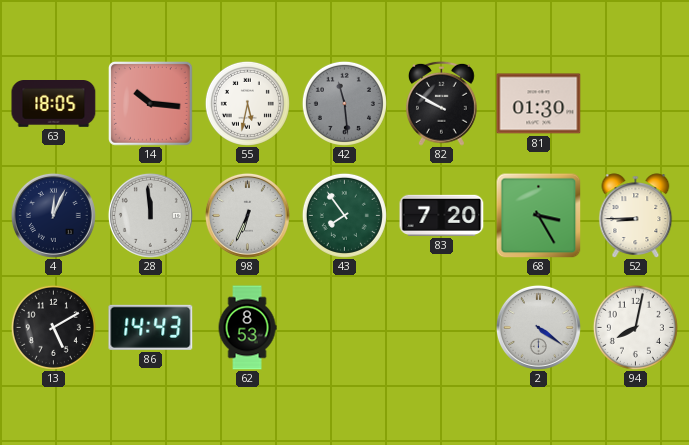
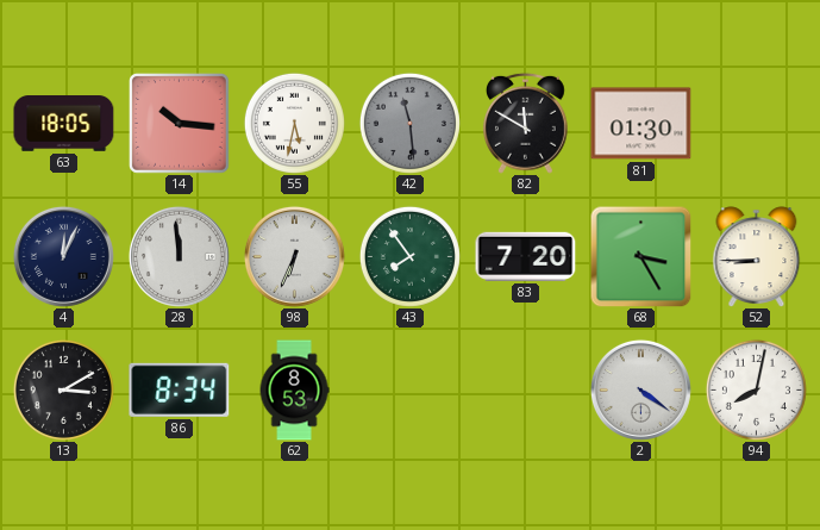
82: 9:50 -> 11:50 (526, 123)
13: 5:10 -> 3:10 (63, 389)
86: 14:43 -> 8:34 (180, 389)
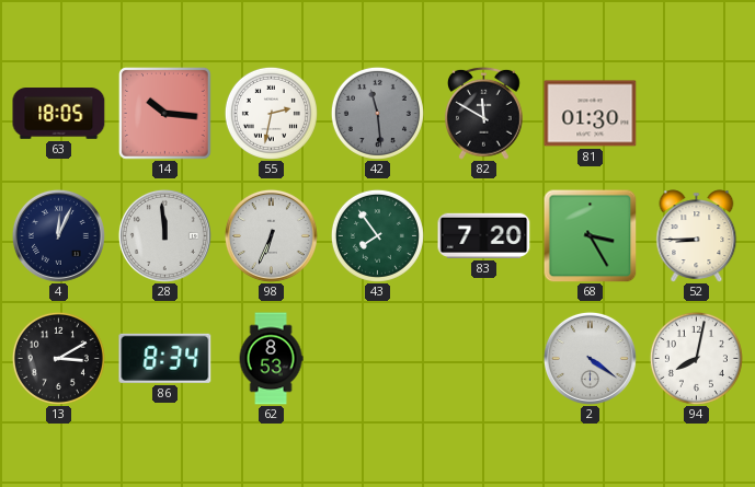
55: 5:32 -> 2:32 (271, 113)
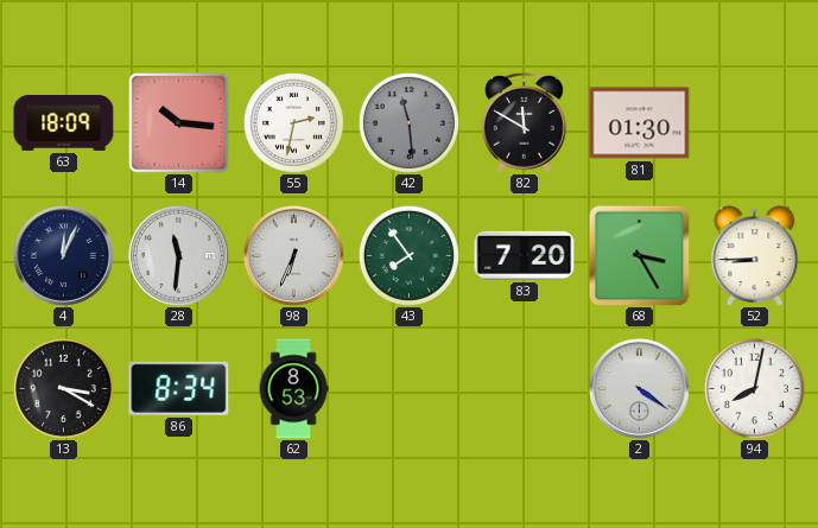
63: 18:05 -> 18:09 (64, 123)
28: 11:59 -> 11:31 (178, 255)
13: 3:10 -> 3:20 (63, 388)
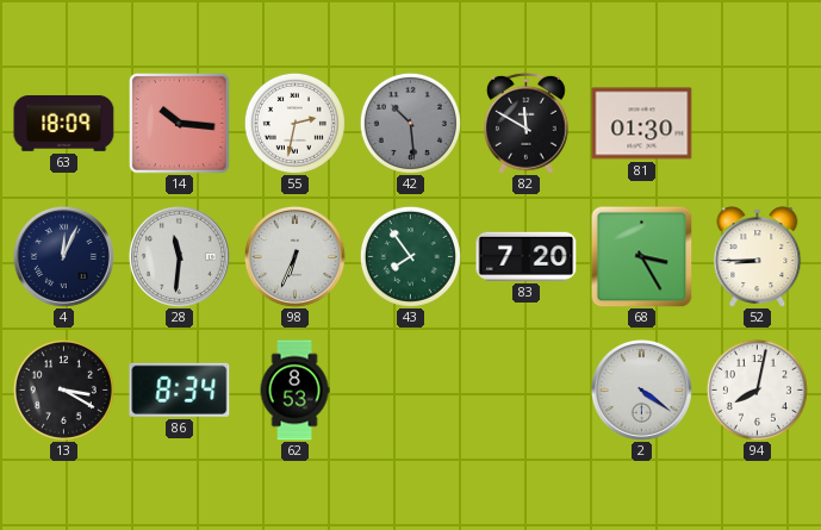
42: 11:29 -> 10:29 (410, 123)
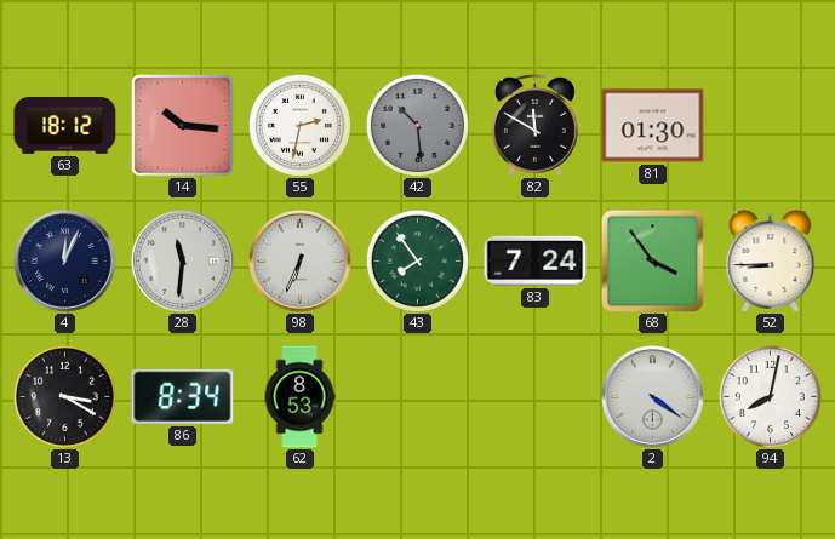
63: 18:09 -> 18:12 (65, 126)
83: 7:20 -> 7:24 (536, 260)
68: 3:25 -> 3:54 (652, 260)
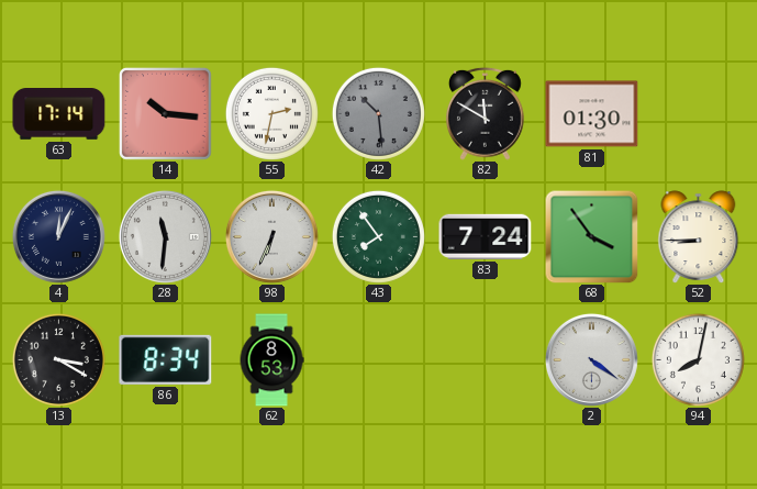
63: 18:12 -> 17:14 (59, 114)
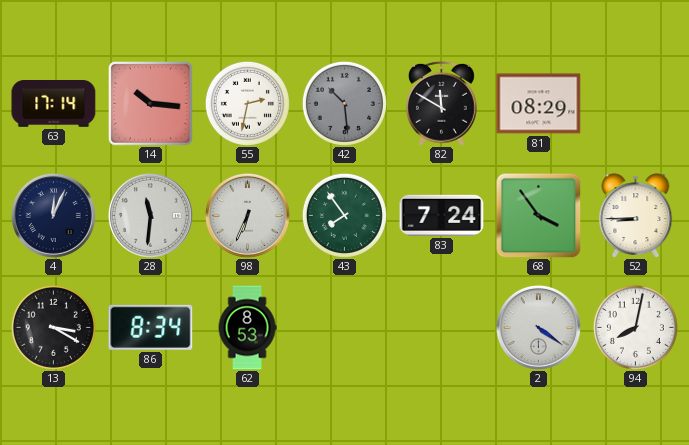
81: 01:30 -> 08:29 (539, 104)
